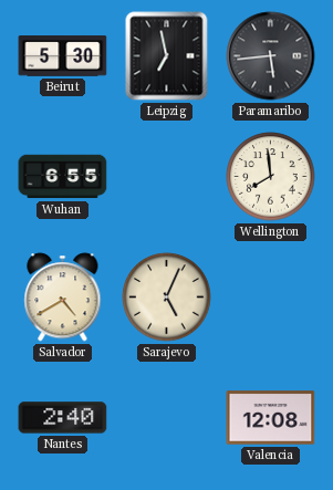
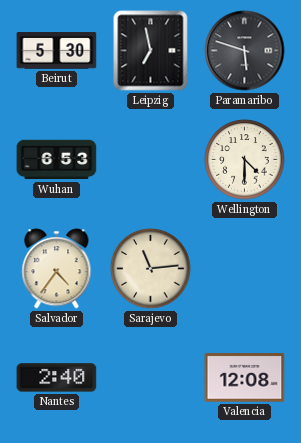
Paramaribo: 5:44 -> 5:48 (245, 51)
Wuhan: 6:55 -> 6:53 (57, 160)
Wellington: 7:59 -> 4:30 (245, 160)
Salvador: 4:40 -> 4:36 (57, 269)
Sarajevo: 5:04 -> 11:14 (151, 269)
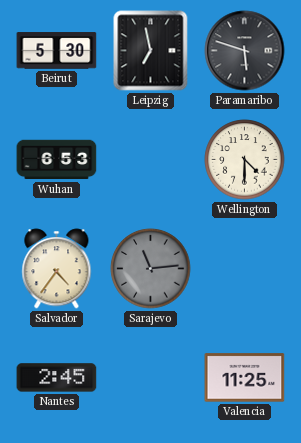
Sarajevo dial: cream -> grey (151, 269)
Nantes: 2:40 -> 2:45 (57, 378)
Valencia: 12:08 -> 11:25 (245, 378)
